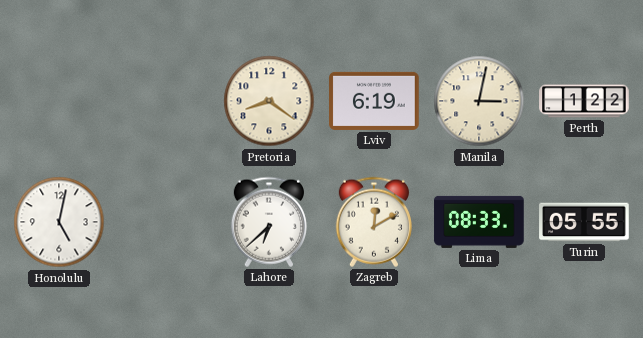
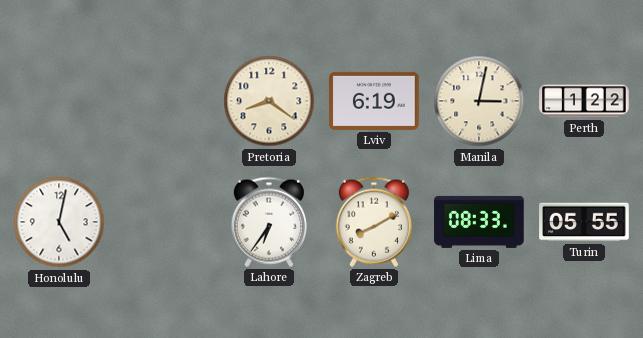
Lahore: 6:38 -> 6:36 (269, 222)
Zagreb: 12:10 -> 8:10 (374, 222)
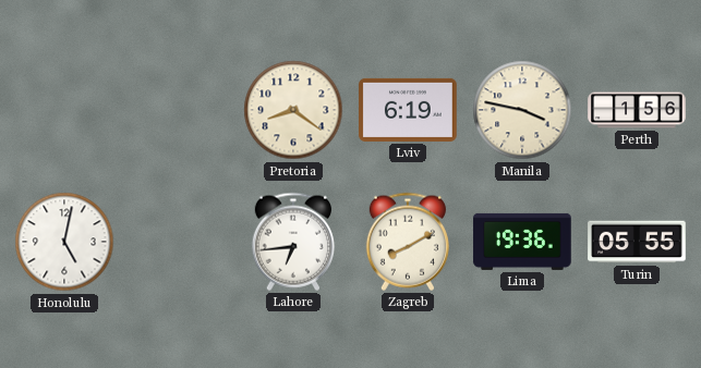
Manila: 3:02 -> 3:47 (522, 110)
Perth: 1:22 -> 1:56 (637, 110)
Lahore: 6:36 -> 6:44 (293, 242)
Lima: 08:33 -> 19:36 (522, 242)
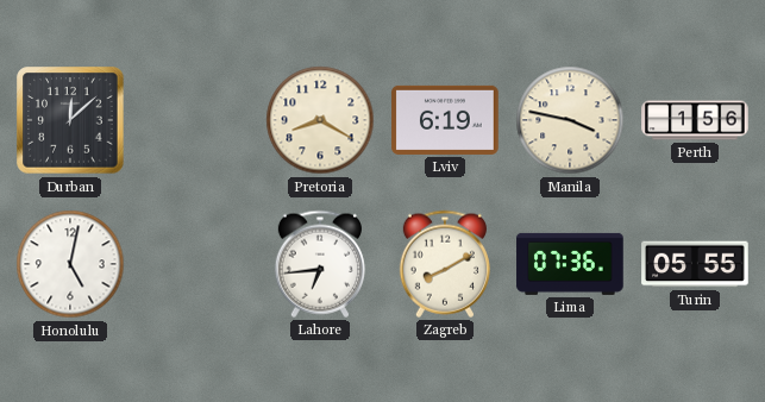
Durban: none -> 12:08 (70, 120)
Pretoria: 8:21 -> 8:20 (320, 120)
Lima: 19:36 -> 07:36 (570, 264)
